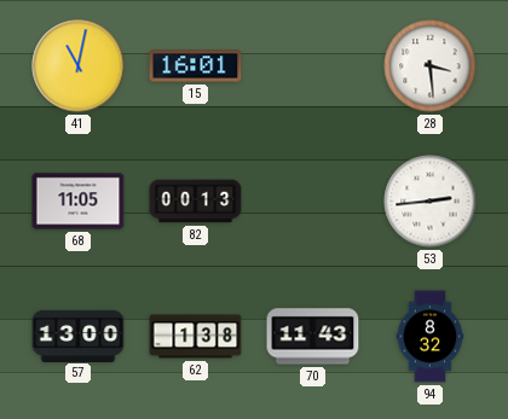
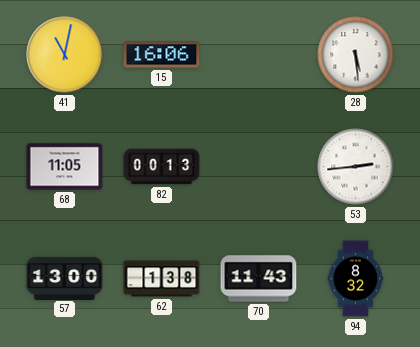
15: 16:01 -> 16:06 (162, 55)
28: 3:29 -> 5:29 (356, 55)
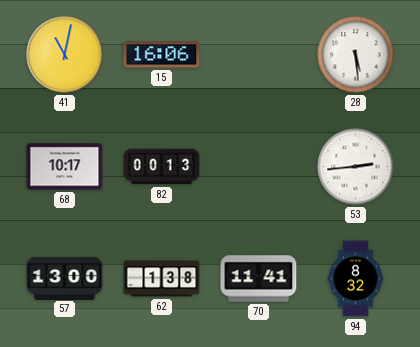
68: 11:05 -> 10:17 (65, 167)
70: 11:43 -> 11:41 (259, 279)
